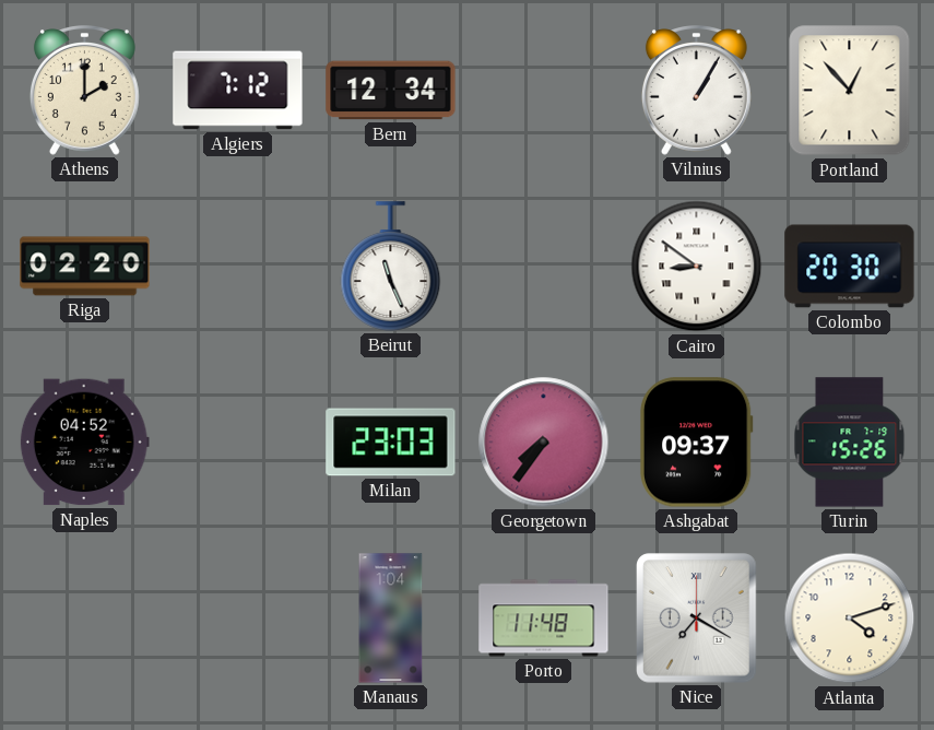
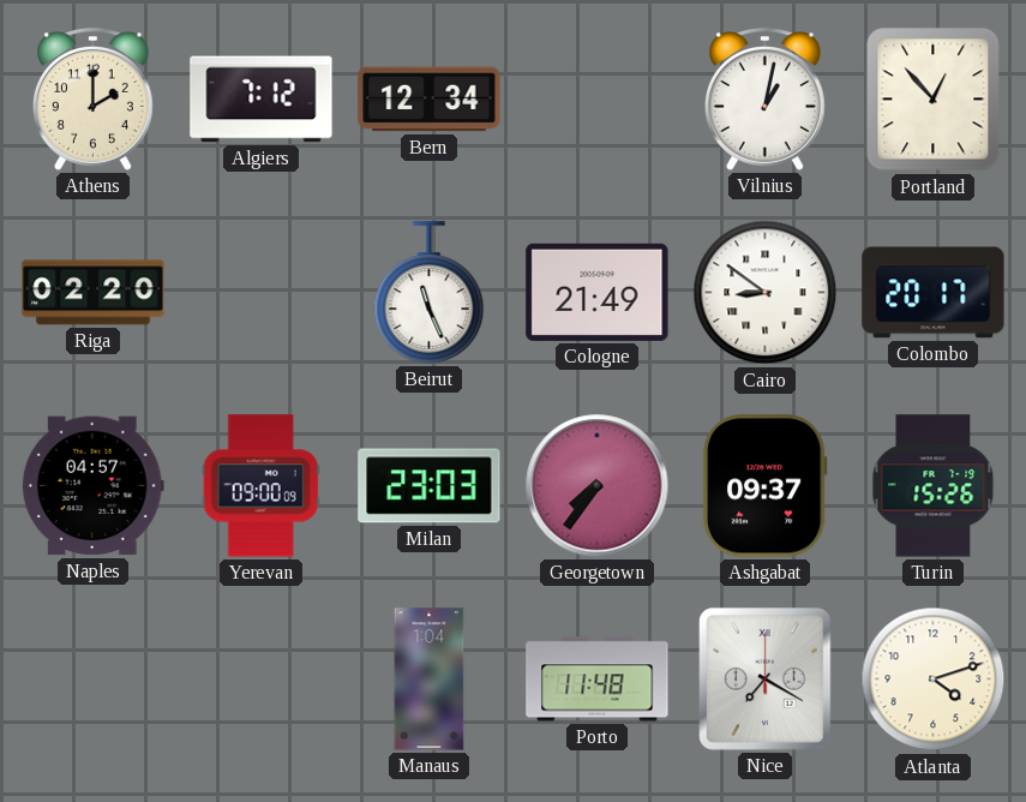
Vilnius: 1:05 -> 1:02 (764, 100)
Cologne: none -> 21:49 (598, 292)
Colombo: 20:30 -> 20:17 (934, 293)
Naples: 04:52 -> 04:57 (92, 486)
Yerevan: none -> 09:00 (260, 486)
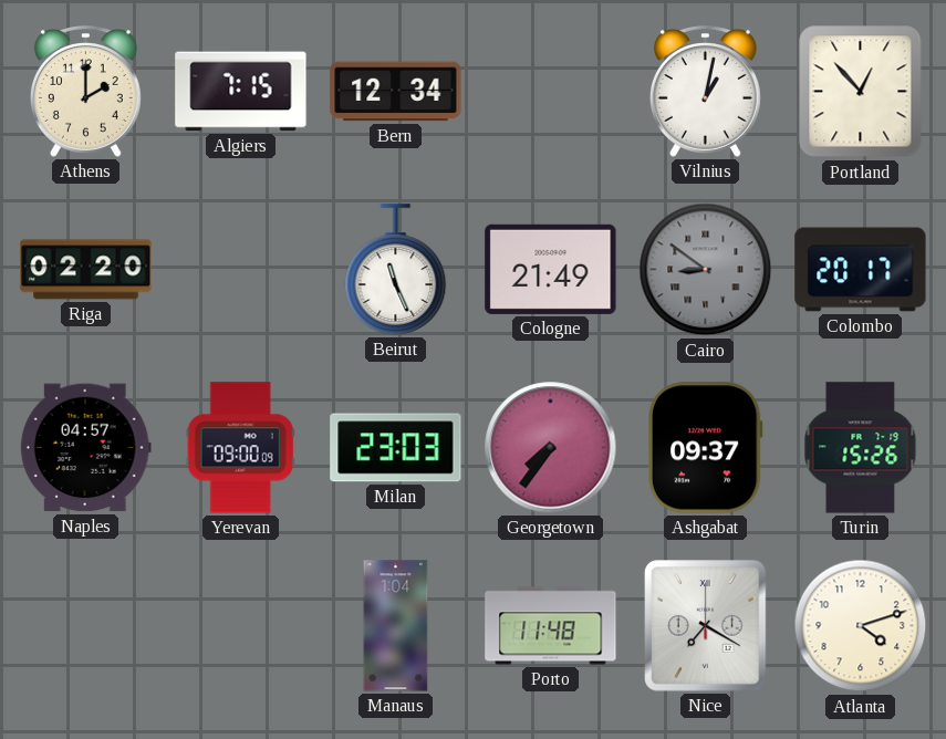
Algiers: 7:12 -> 7:15 (241, 92)
Cairo dial: white -> grey (706, 270)
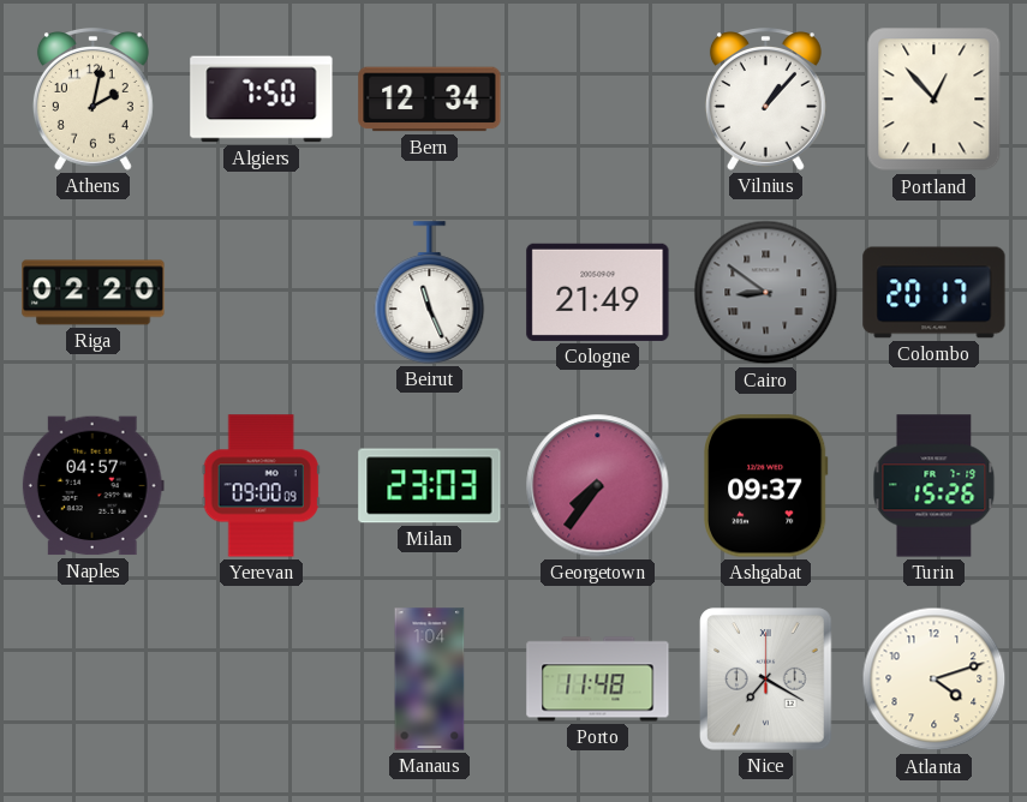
Athens: 2:00 -> 2:02 (92, 100)
Algiers: 7:15 -> 7:50 (262, 100)
Vilnius: 1:02 -> 1:07 (765, 100)
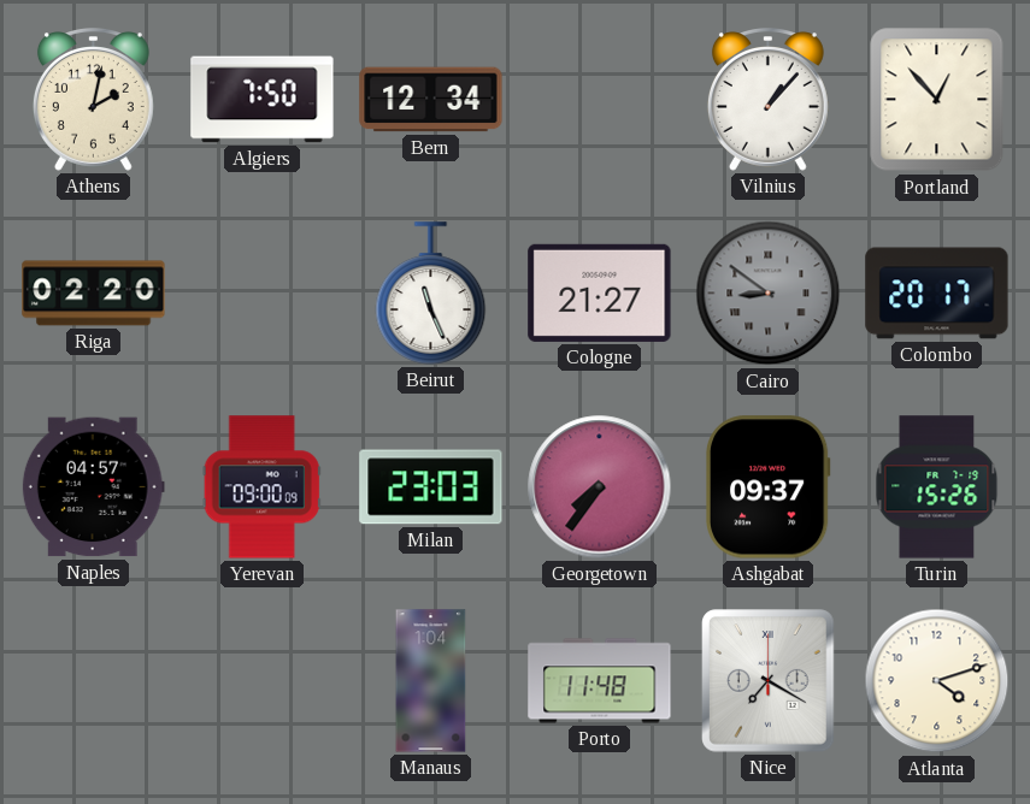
Cologne: 21:49 -> 21:27 (600, 292)
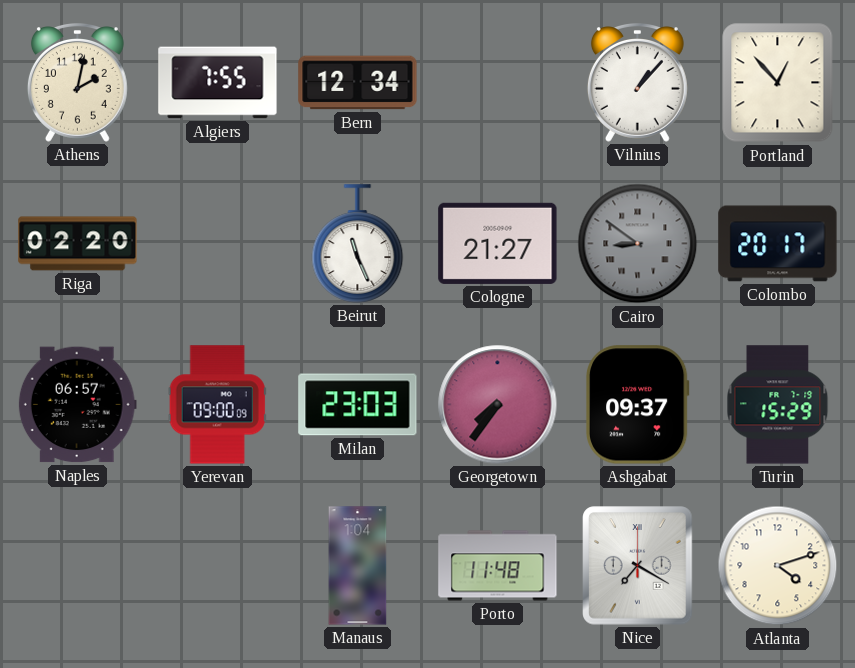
Algiers: 7:50 -> 7:55 (218, 83)
Naples: 04:57 -> 06:57 (77, 405)
Turin: 15:26 -> 15:29 (778, 405)
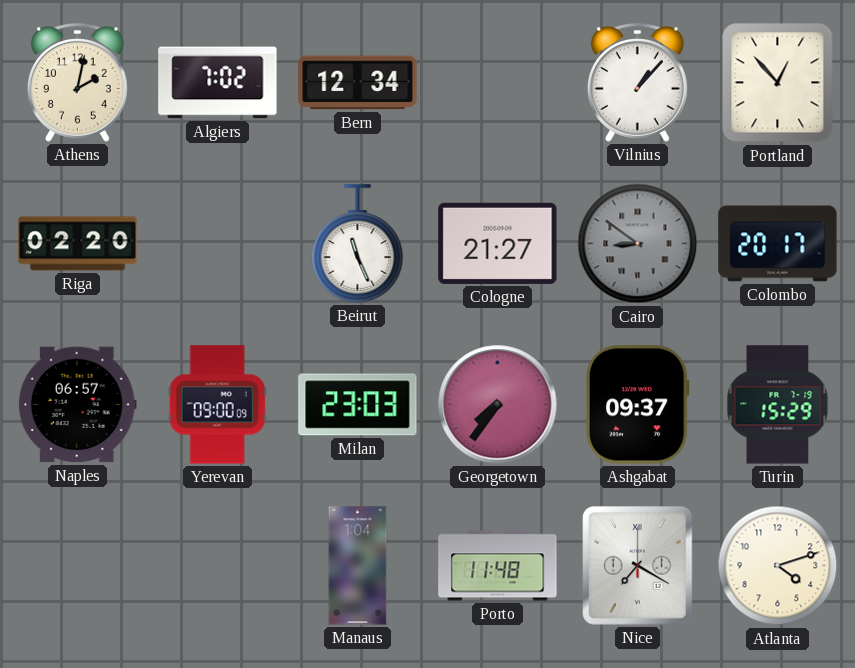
Algiers: 7:55 -> 7:02 (218, 83)
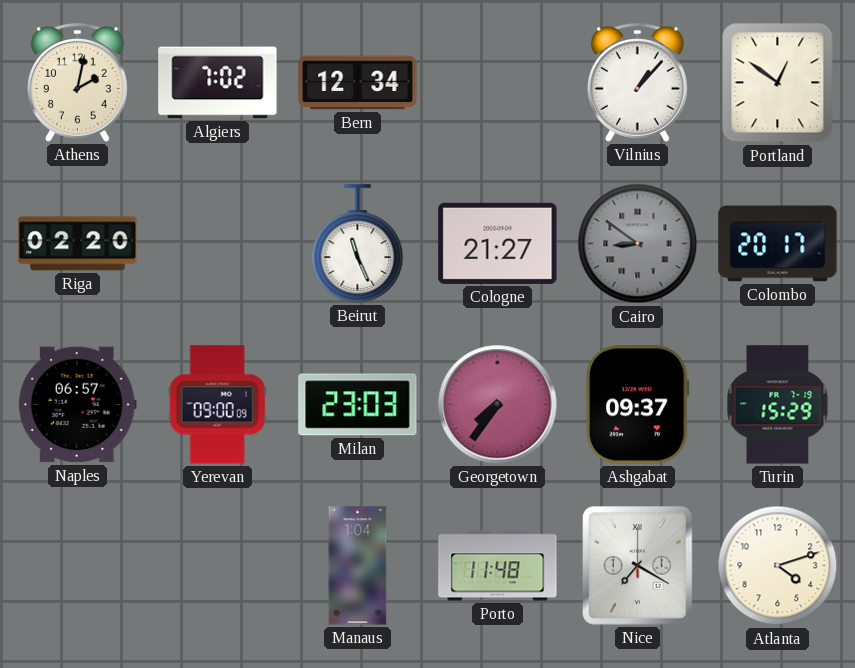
Portland: 12:53 -> 12:51 (778, 83)
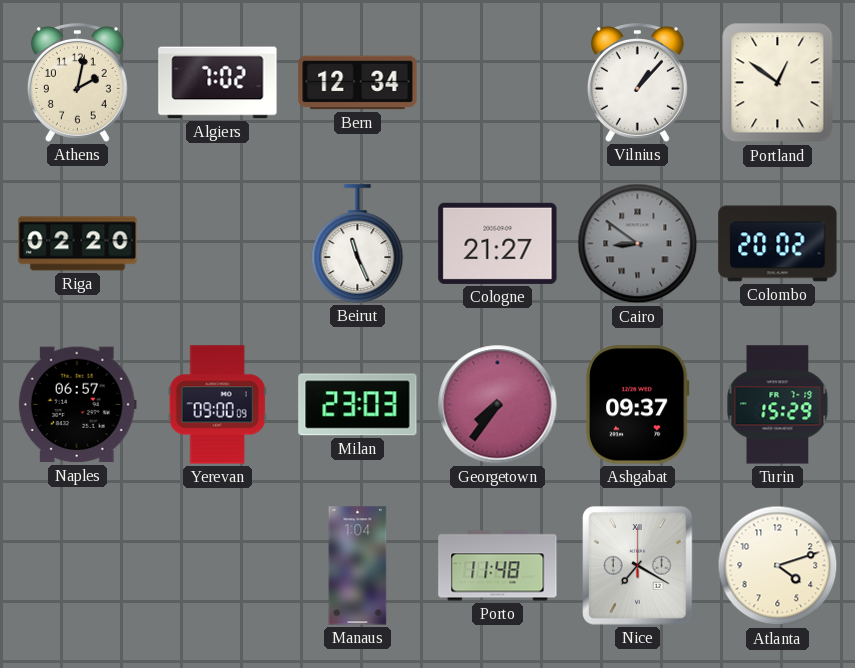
Colombo: 20:17 -> 20:02 (778, 244)
